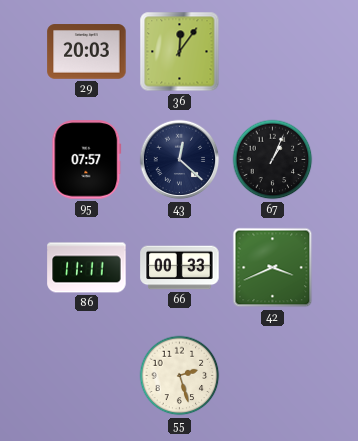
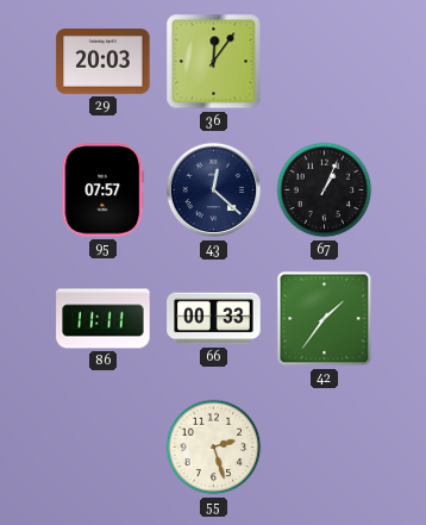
42: 3:41 -> 1:36 (325, 319)
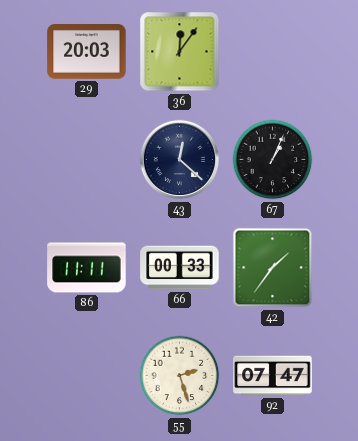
95: 07:57 -> none (104, 190)
92: none -> 07:47 (273, 376)
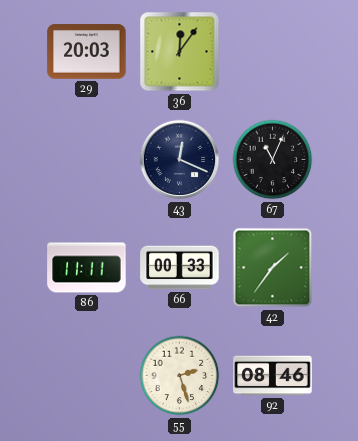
43: 12:22 -> 12:19 (180, 160)
67: 1:04 -> 11:04 (273, 160)
92: 07:47 -> 08:46 (273, 376)
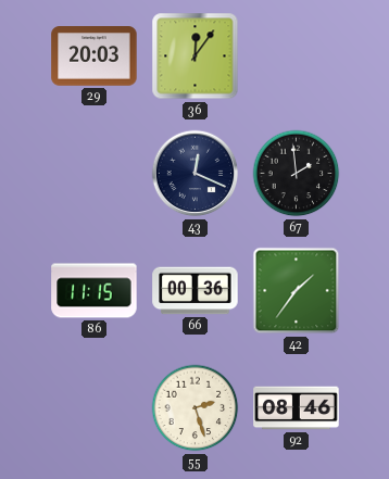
67: 11:04 -> 1:59 (297, 174)
86: 11:11 -> 11:15 (95, 291)
66: 00:33 -> 00:36 (196, 291)
